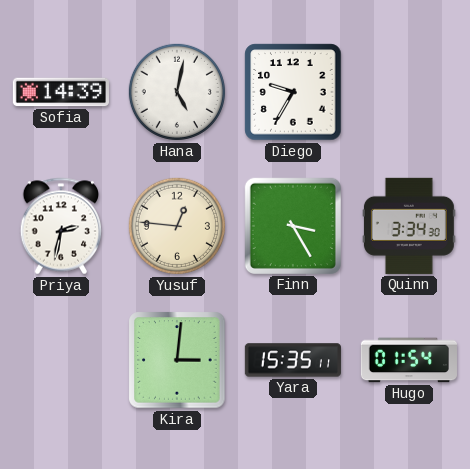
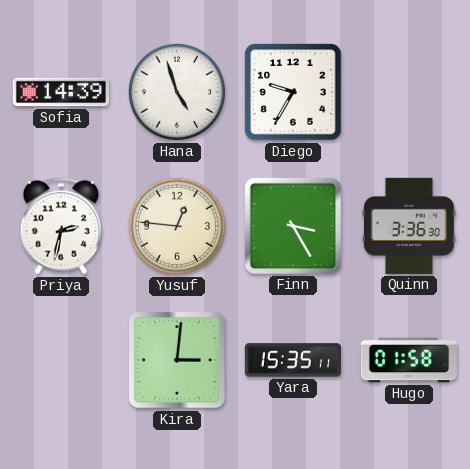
Hana: 5:02 -> 4:57 (177, 92)
Quinn: 3:34 -> 3:36 (409, 226)
Hugo: 01:54 -> 01:58 (409, 360)
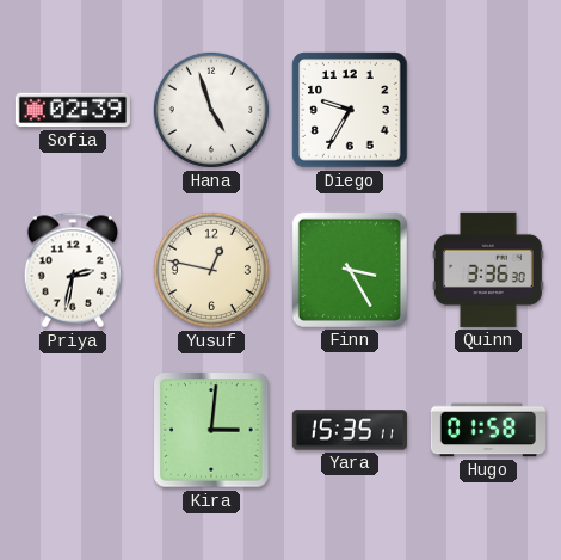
Sofia: 14:39 -> 02:39 (73, 110)
Yusuf: 12:46 -> 12:47 (211, 270)
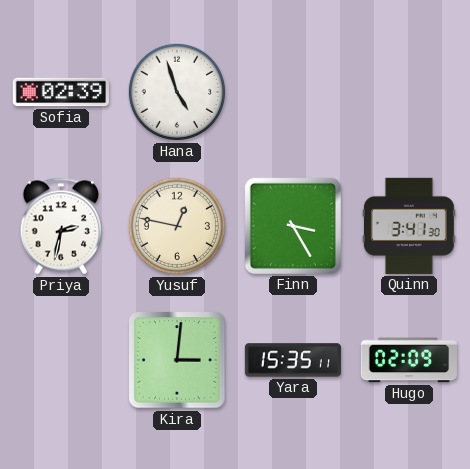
Diego: 9:35 -> none (350, 110)
Quinn: 3:36 -> 3:41 (409, 226)
Hugo: 01:58 -> 02:09 (409, 360)
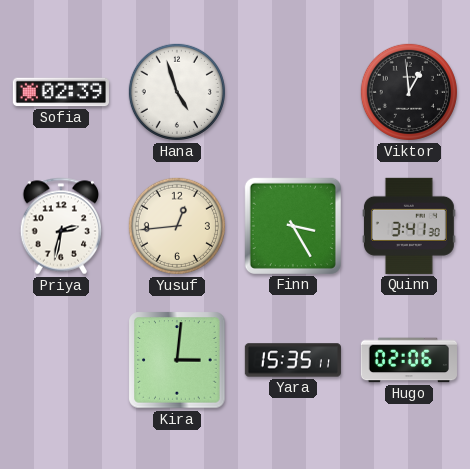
Viktor: none -> 12:59 (409, 92)
Yusuf: 12:47 -> 12:44 (177, 226)
Hugo: 02:09 -> 02:06 (409, 360)
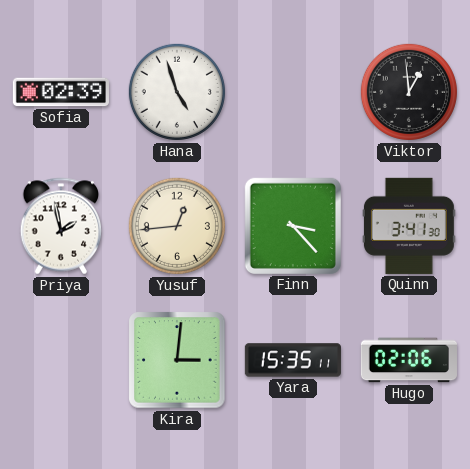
Priya: 2:32 -> 1:58 (61, 226)
Finn: 3:25 -> 3:23 (293, 226)
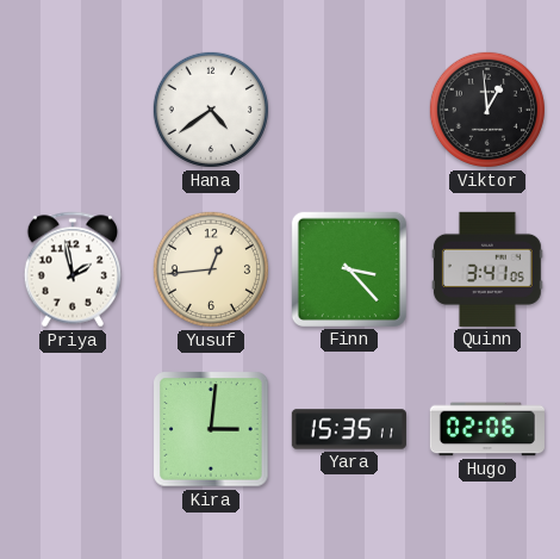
Sofia: 02:39 -> none (61, 92)
Hana: 4:57 -> 4:39 (211, 110)
Quinn: 3:41:30 -> 3:41:05 (487, 269)
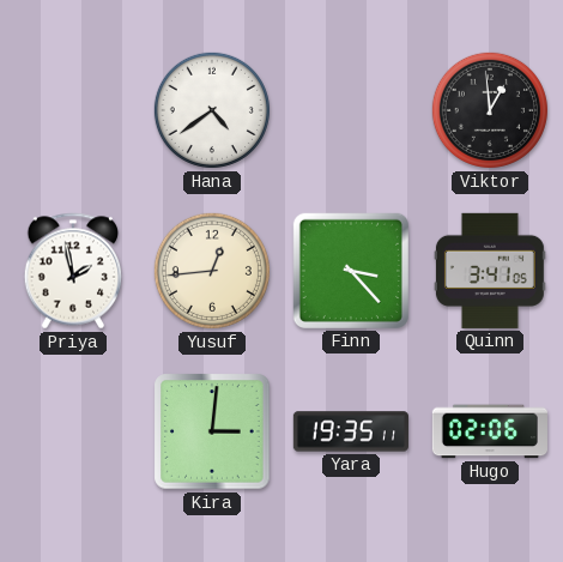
Yara: 15:35 -> 19:35 (351, 431)
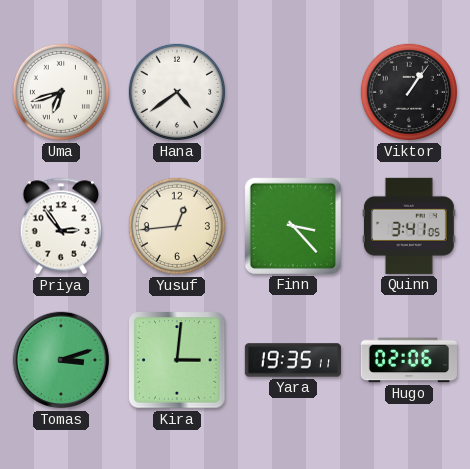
Uma: none -> 6:42 (61, 92)
Viktor: 12:59 -> 1:06 (409, 92)
Priya: 1:58 -> 2:54 (61, 226)
Tomas: none -> 3:12 (61, 360)
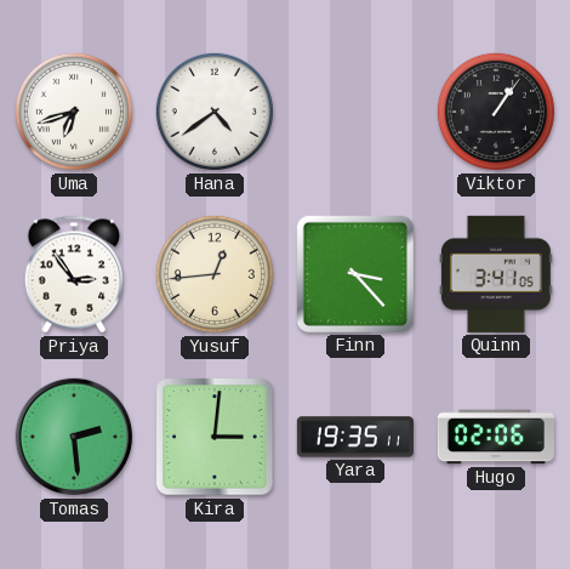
Tomas: 3:12 -> 2:29 (74, 437)
